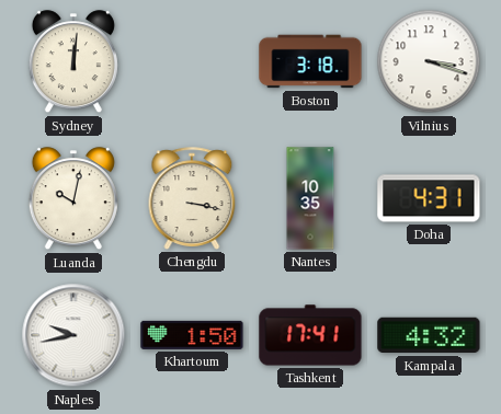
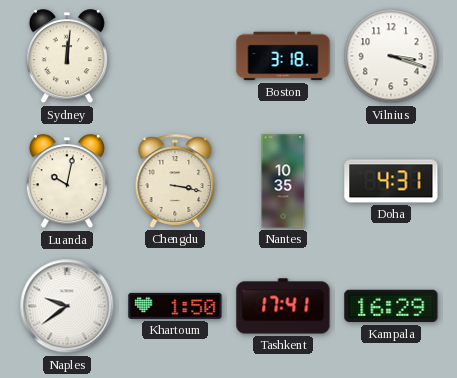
Naples: 9:43 -> 9:39 (67, 306)
Kampala: 4:32 -> 16:29 (391, 306)
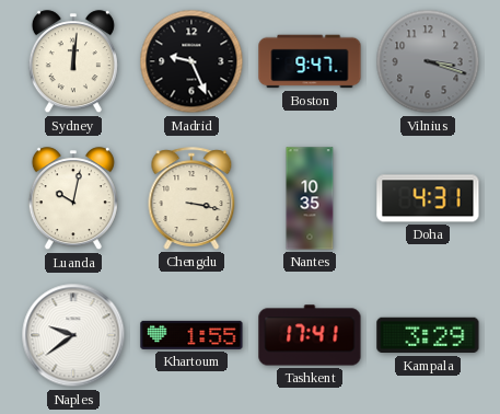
Madrid: none -> 9:26 (191, 61)
Boston: 3:18 -> 9:47 (310, 61)
Vilnius dial: white -> grey (428, 61)
Khartoum: 1:50 -> 1:55 (191, 335)
Kampala: 16:29 -> 3:29 (428, 335)
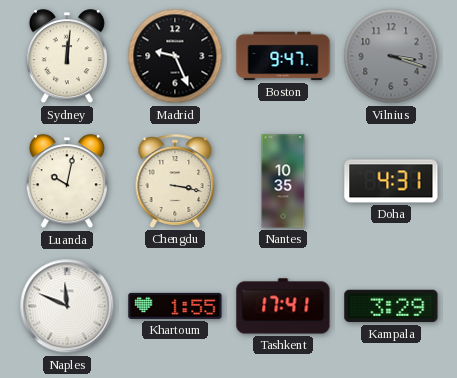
Naples: 9:39 -> 11:49 (67, 306)
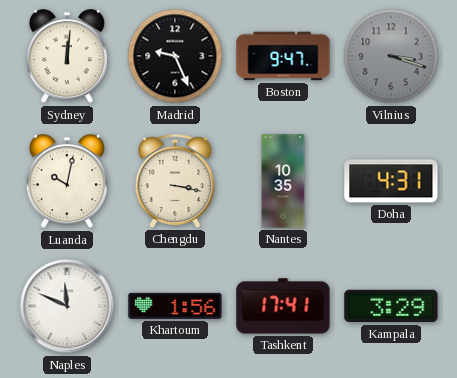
Khartoum: 1:55 -> 1:56 (175, 306)
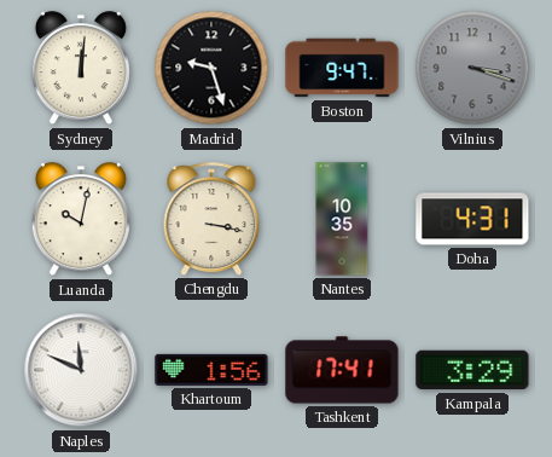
Madrid: 9:26 -> 9:27 (211, 68)
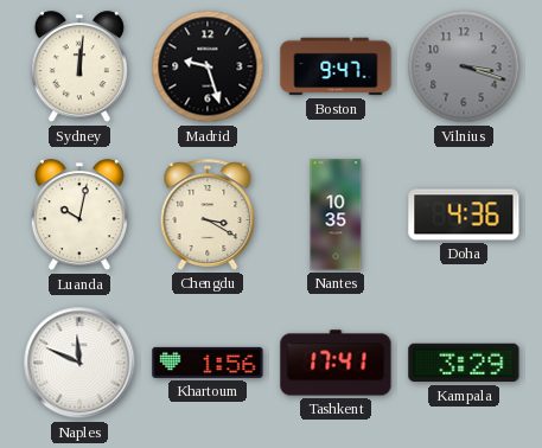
Chengdu: 3:17 -> 3:20 (208, 215)
Doha: 4:31 -> 4:36 (464, 215)
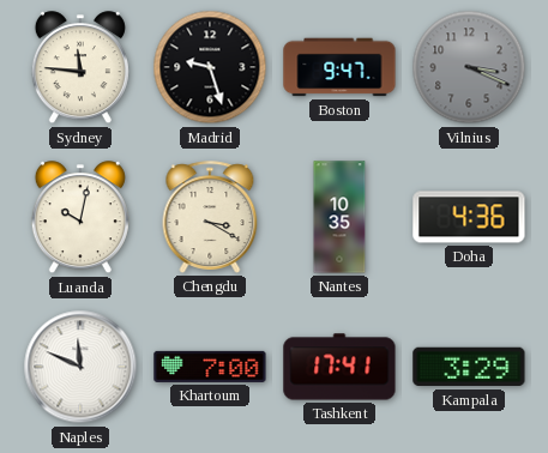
Sydney: 12:01 -> 11:46 (80, 68)
Vilnius: 3:18 -> 3:19 (469, 67)
Khartoum: 1:56 -> 7:00 (210, 367)
